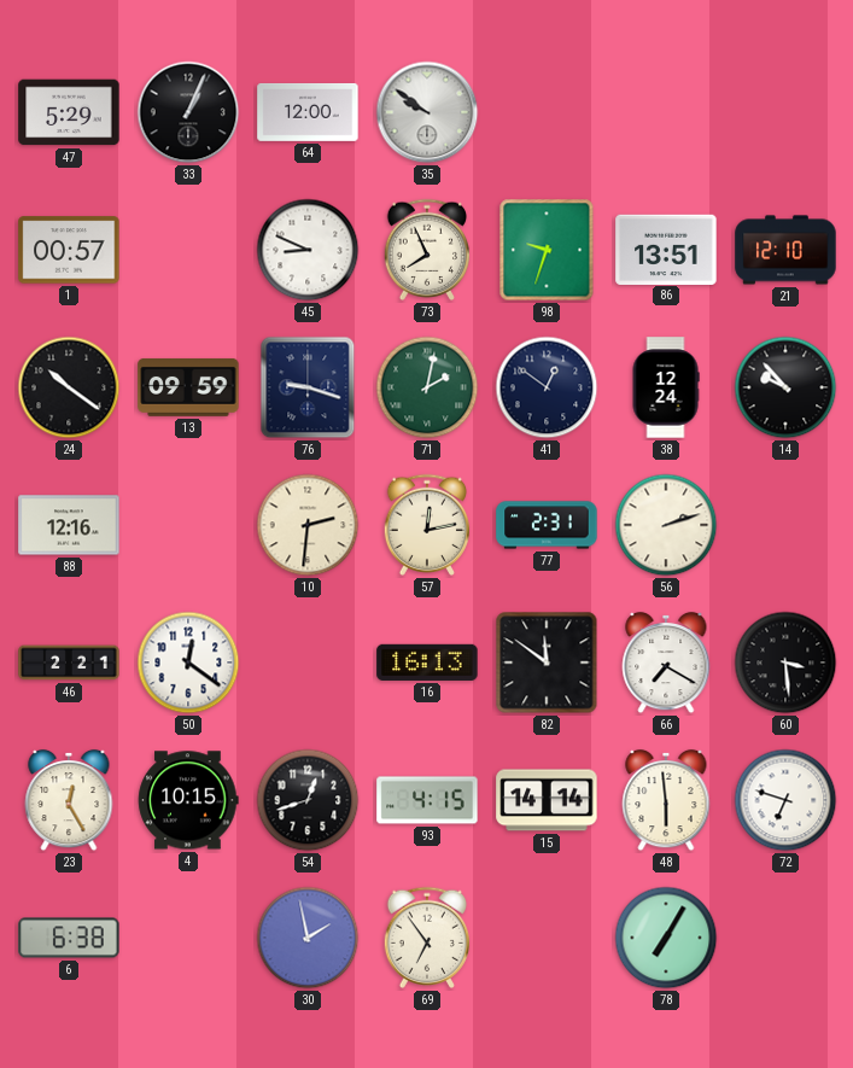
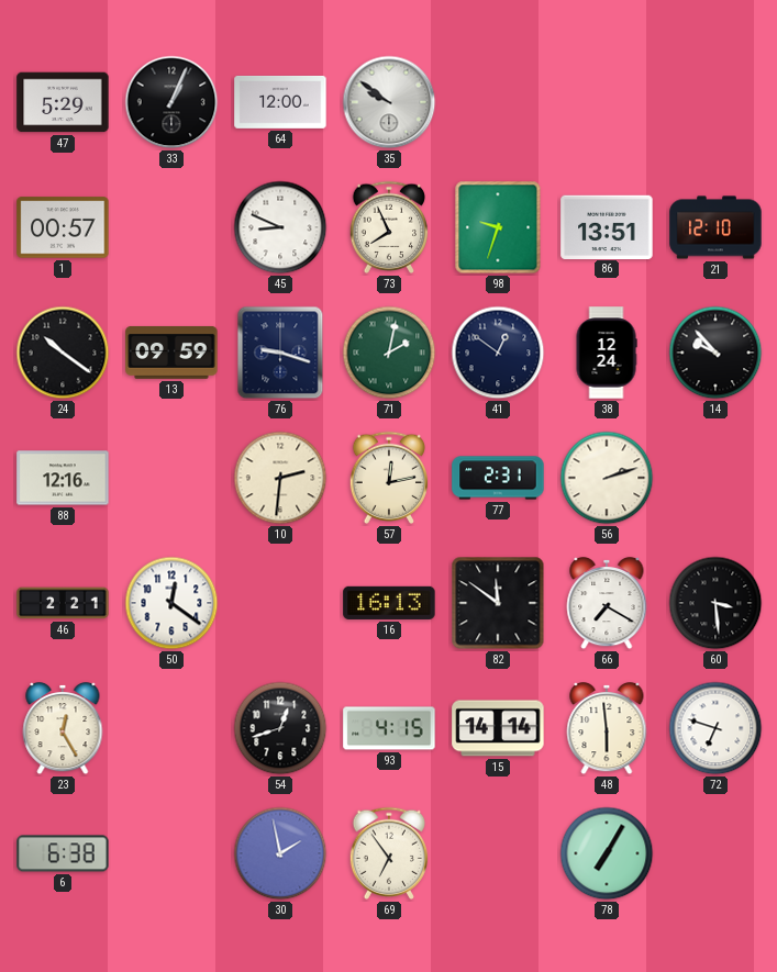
4: 10:15 -> none (188, 800)
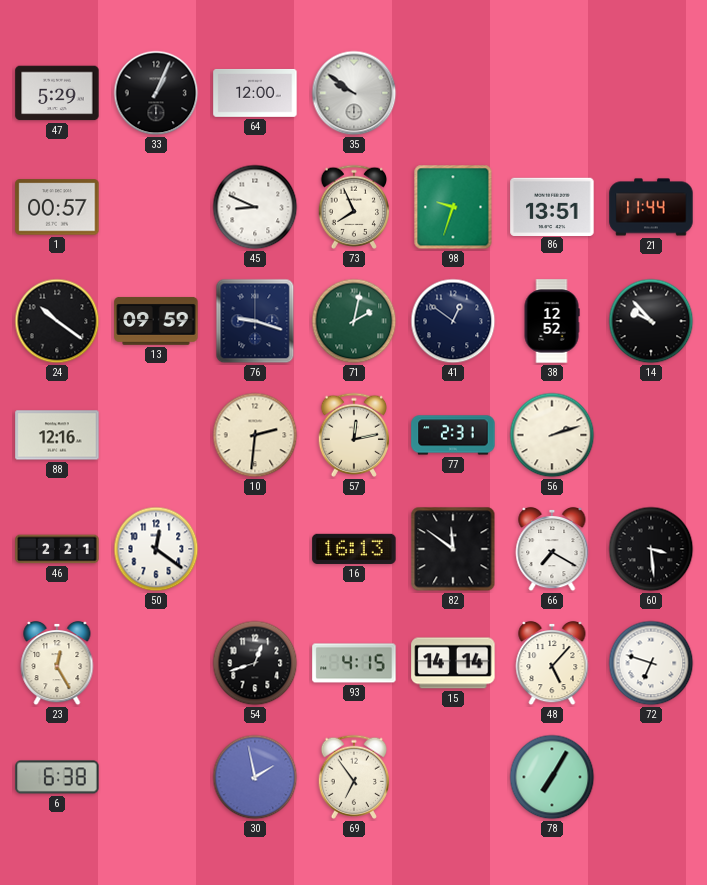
21: 12:10 -> 11:44 (651, 207)
38: 12:24 -> 12:52 (552, 321)
48: 5:59 -> 5:07 (552, 663)
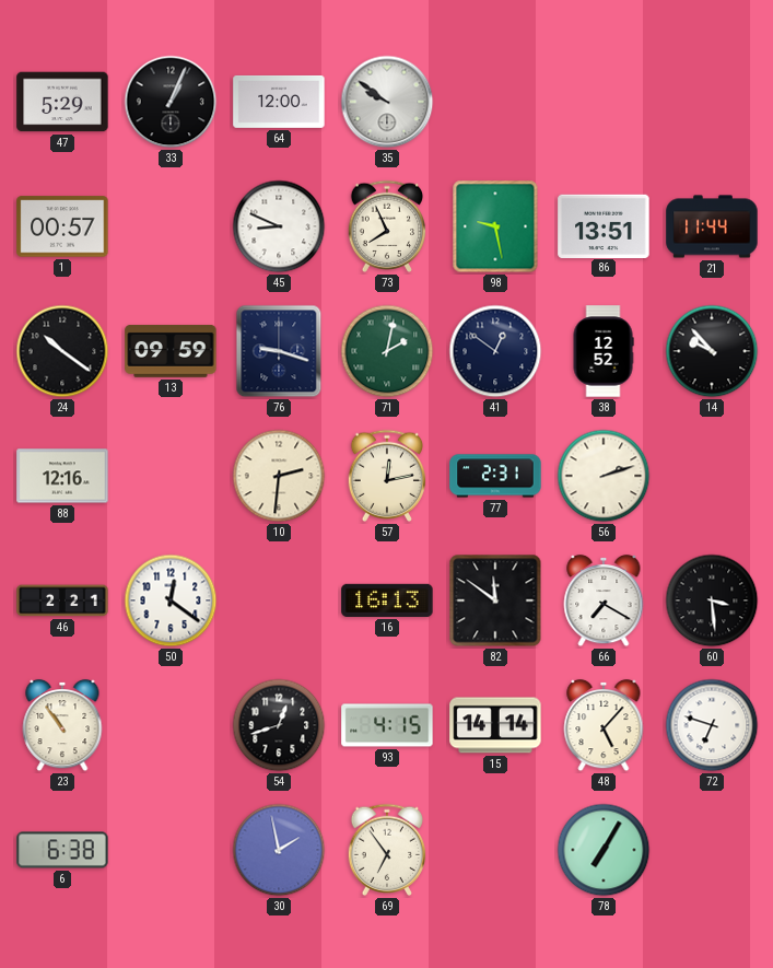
98: 9:33 -> 9:28 (495, 226)
23: 12:25 -> 10:54 (62, 725)
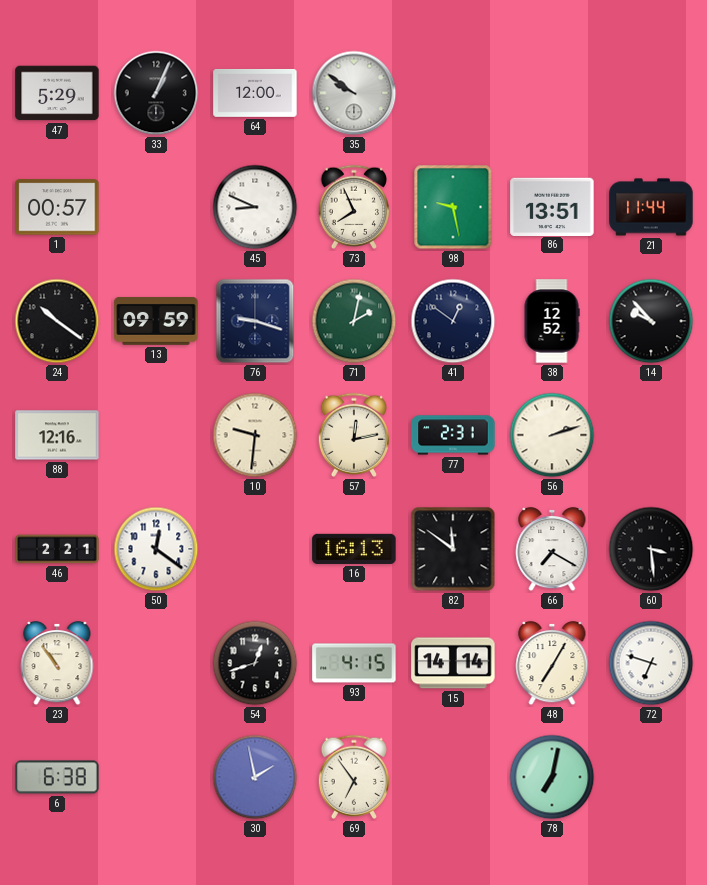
10: 2:31 -> 9:31 (255, 435)
48: 5:07 -> 7:05 (552, 663)
78: 7:05 -> 7:02 (552, 777)
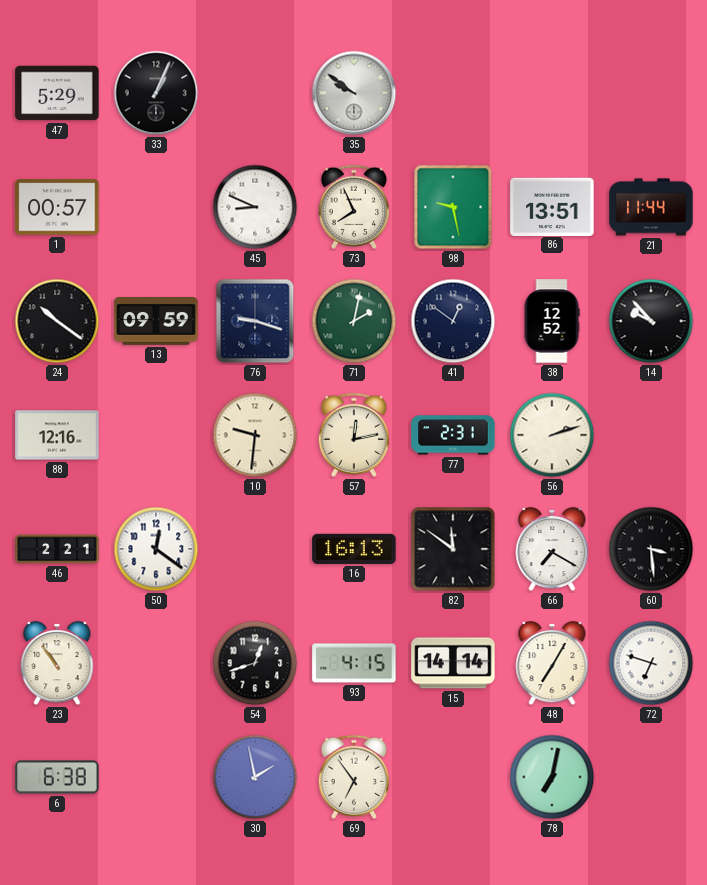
64: 12:00 -> none (255, 93)
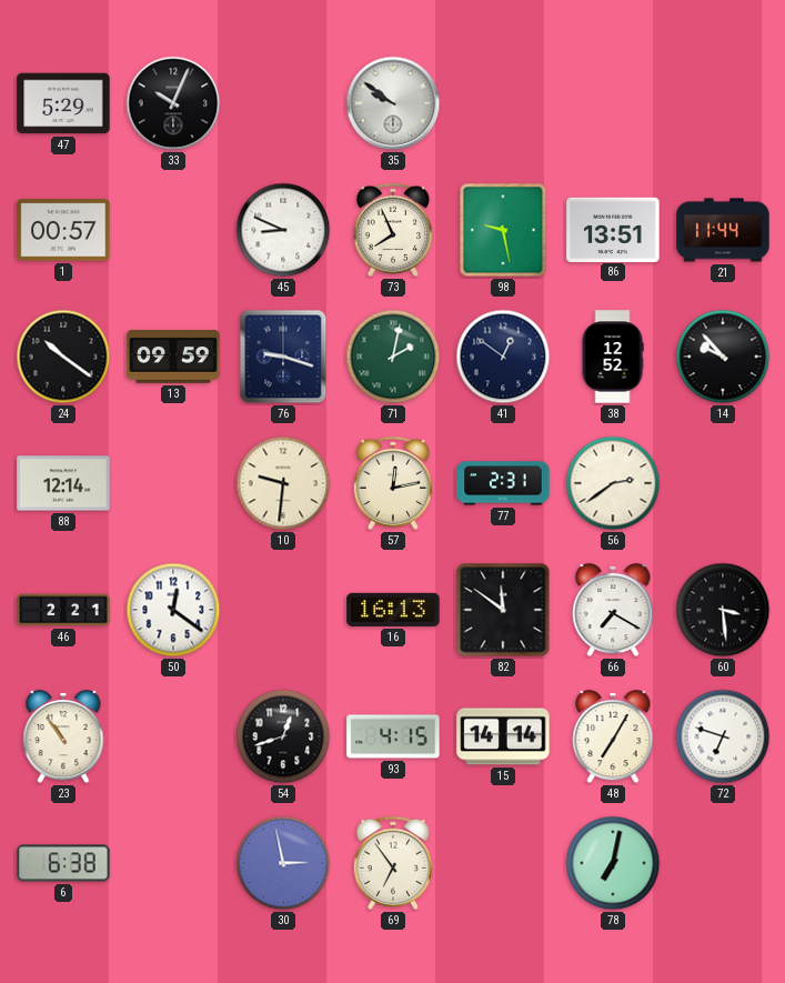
33: 1:04 -> 10:04 (173, 103)
88: 12:16 -> 12:14 (63, 483)
56: 2:12 -> 2:39 (613, 483)
30: 1:58 -> 2:58 (283, 863)
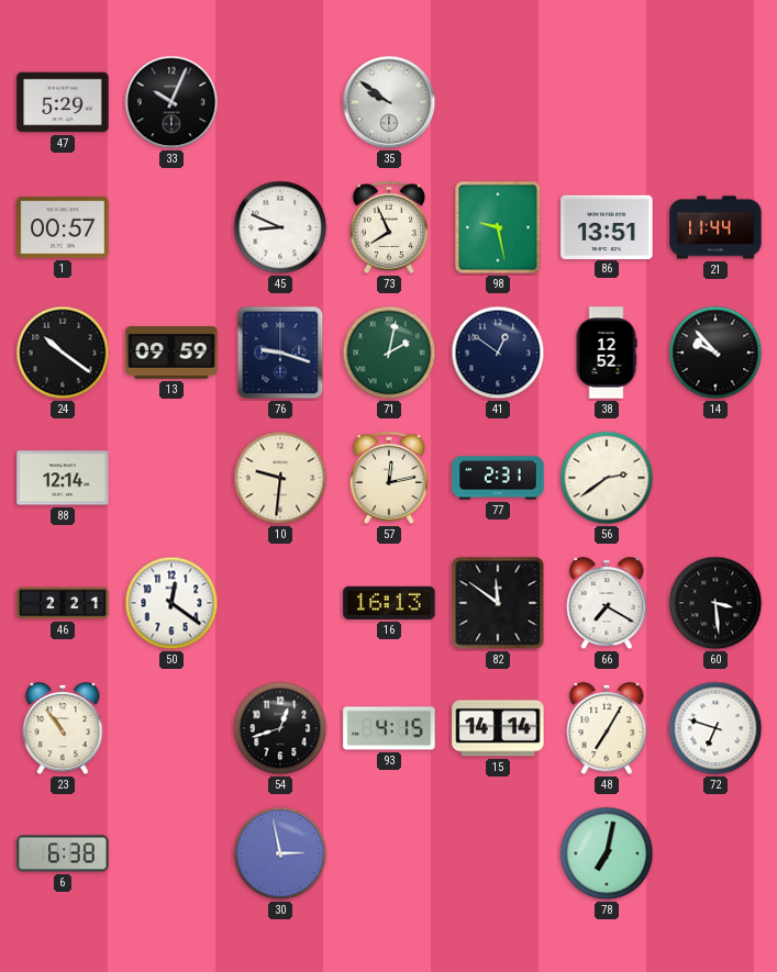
69: 6:54 -> none (393, 863)
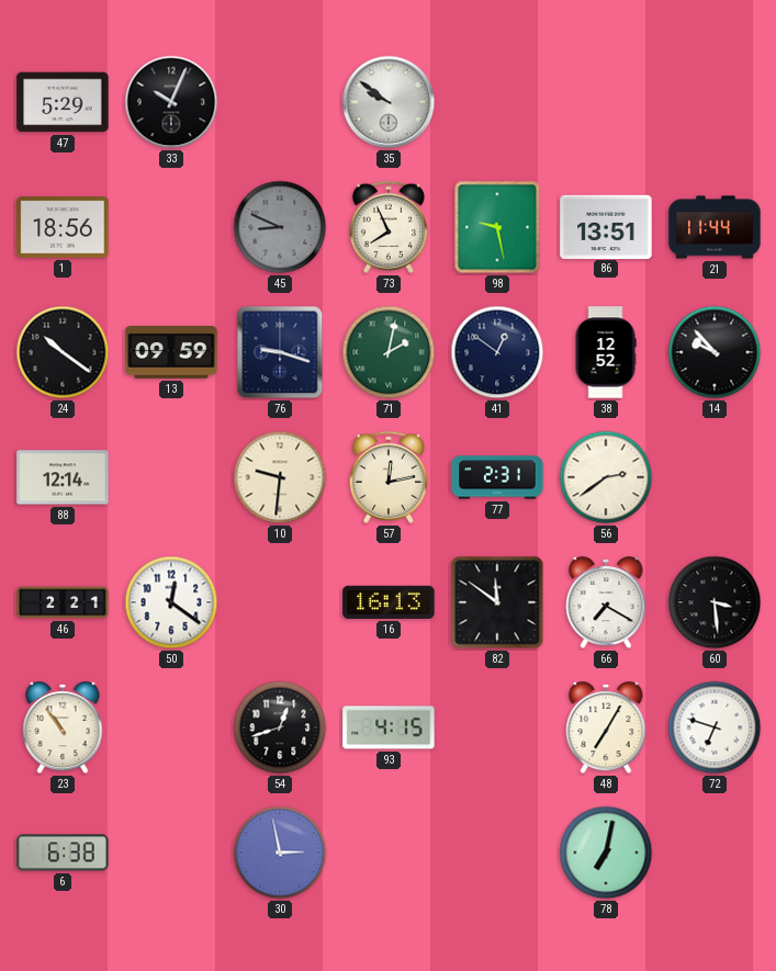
1: 00:57 -> 18:56 (63, 227)
45 dial: white -> grey (280, 227)
15: 14:14 -> none (498, 728)
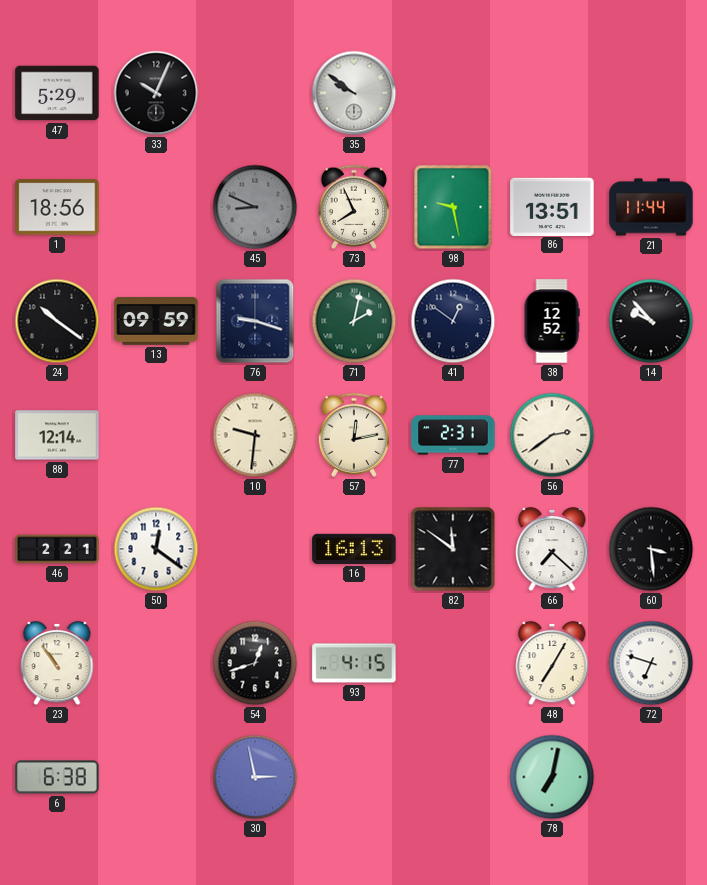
66: 7:20 -> 7:22 (552, 549)
